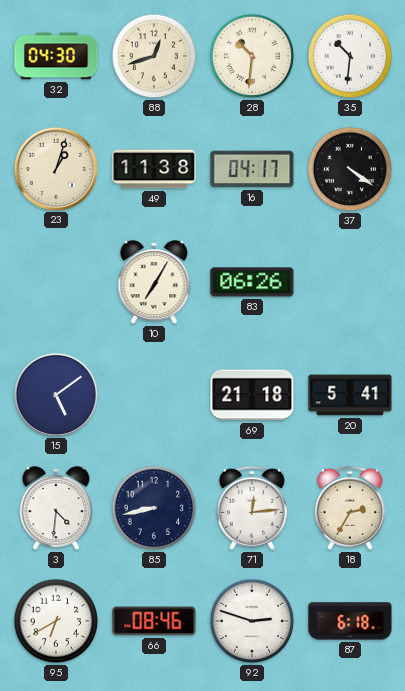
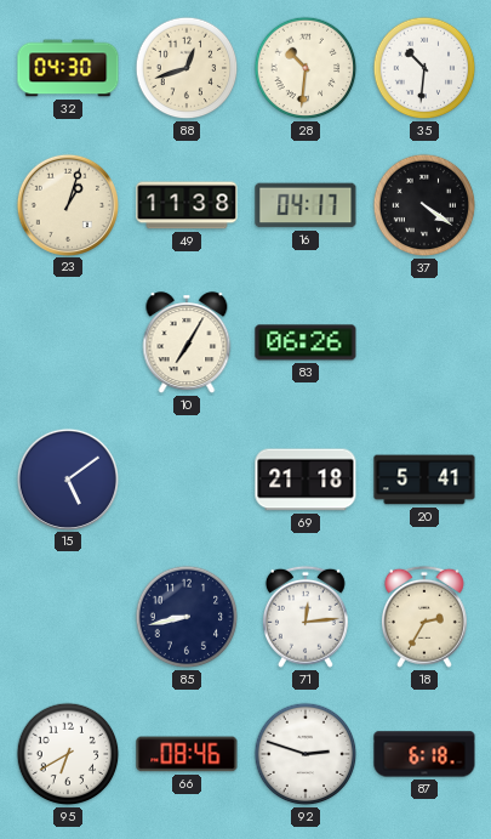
3: 4:31 -> none (56, 509)
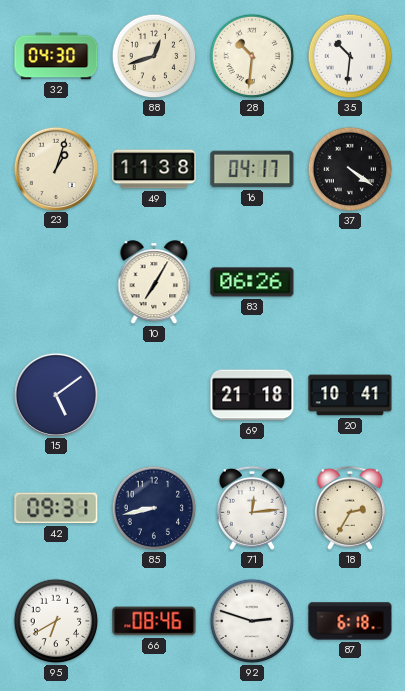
20: 5:41 -> 10:41 (350, 395)
42: none -> 09:31 (56, 508)
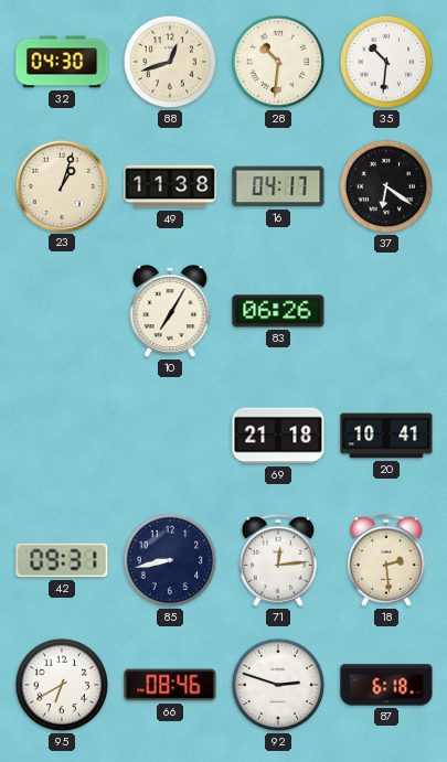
37: 4:21 -> 6:21 (386, 186)
15: 5:09 -> none (55, 394)
18: 2:35 -> 2:29 (386, 560)
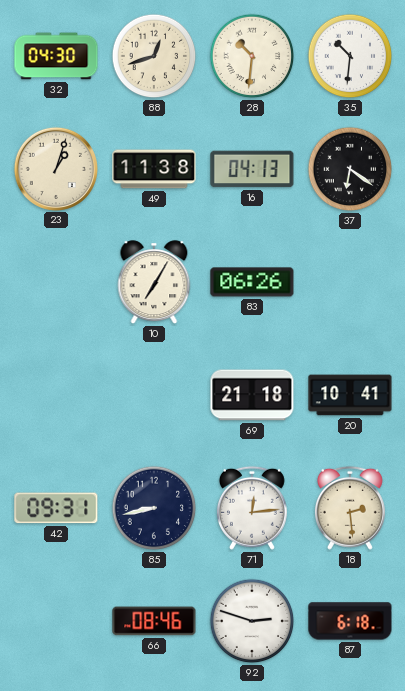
16: 04:17 -> 04:13 (252, 169)
95: 6:40 -> none (62, 685)
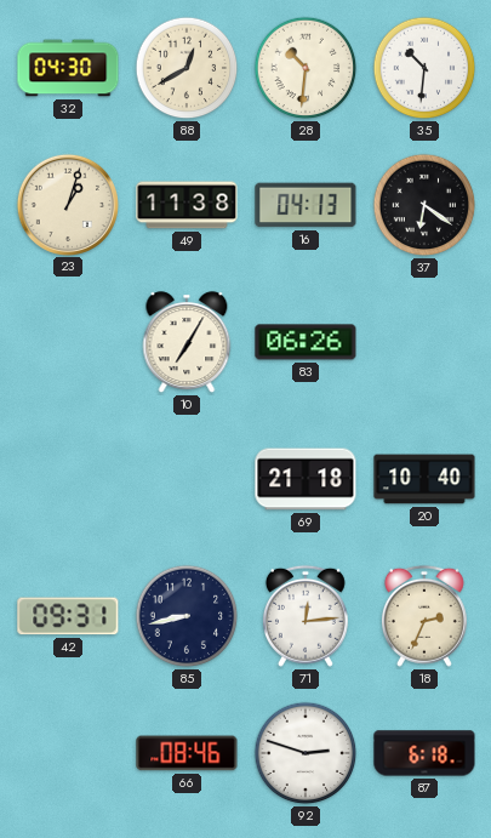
88: 12:42 -> 12:40 (187, 68)
20: 10:41 -> 10:40 (424, 479)
18: 2:29 -> 2:34 (424, 616)
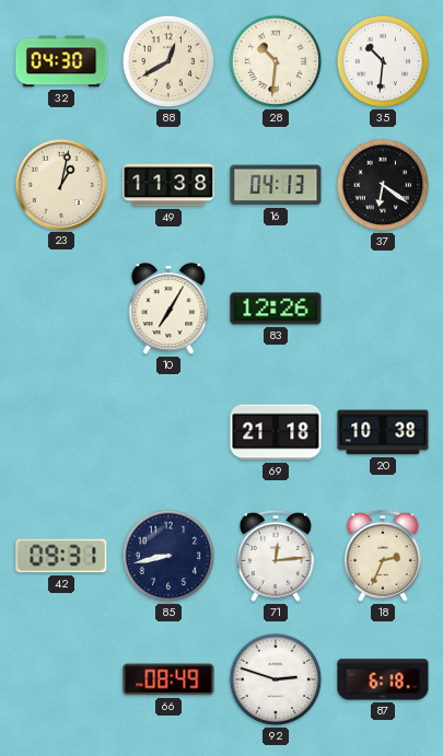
23: 1:03 -> 1:02 (60, 184)
83: 06:26 -> 12:26 (276, 309)
20: 10:40 -> 10:38 (383, 432)
66: 08:46 -> 08:49 (168, 679)
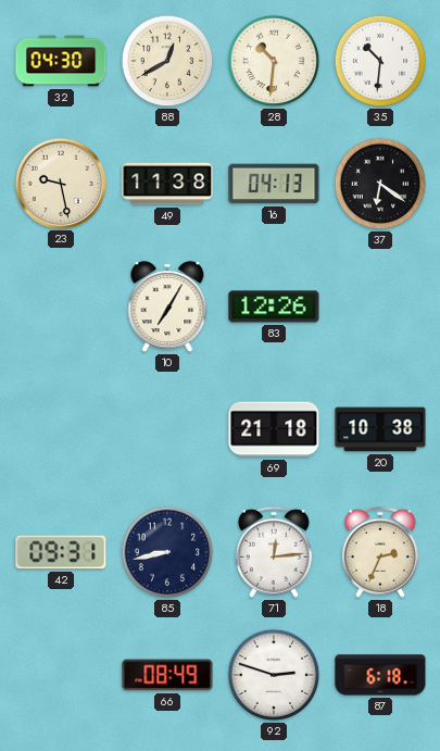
23: 1:02 -> 9:28 (60, 183)
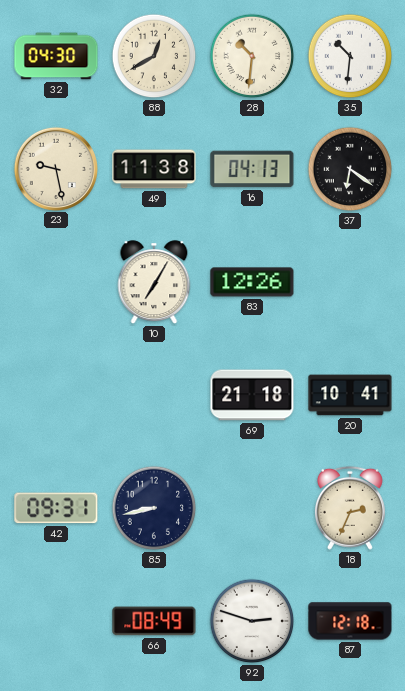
20: 10:38 -> 10:41 (350, 395)
71: 12:14 -> none (274, 552)
87: 6:18 -> 12:18 (350, 621)
